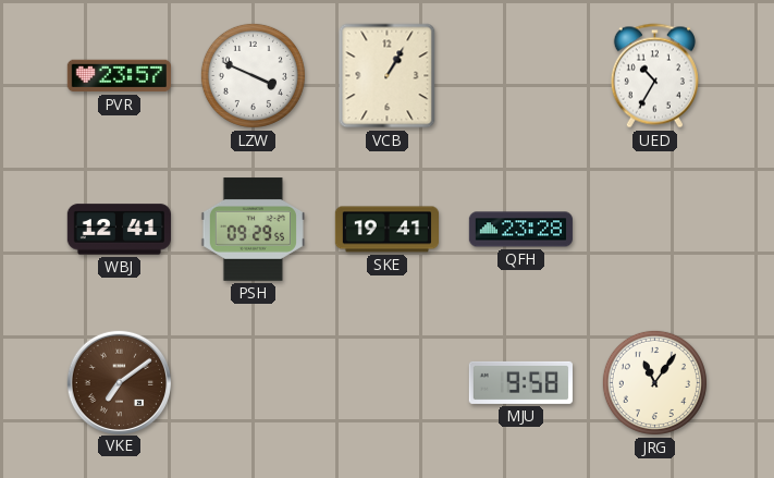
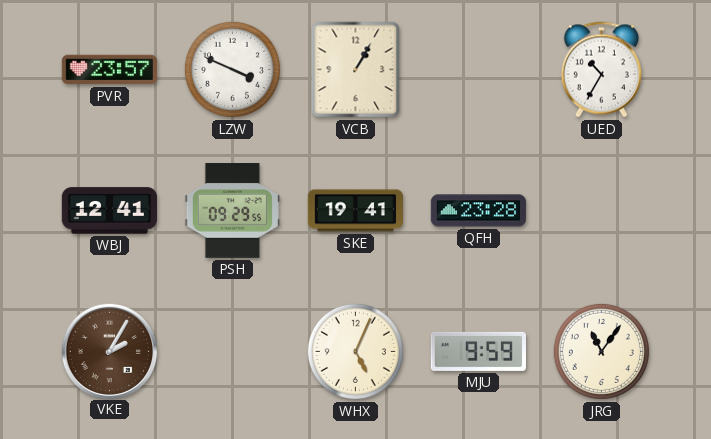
VKE: 7:09 -> 2:05 (109, 351)
WHX: none -> 5:04 (355, 351)
MJU: 9:58 -> 9:59 (478, 351)
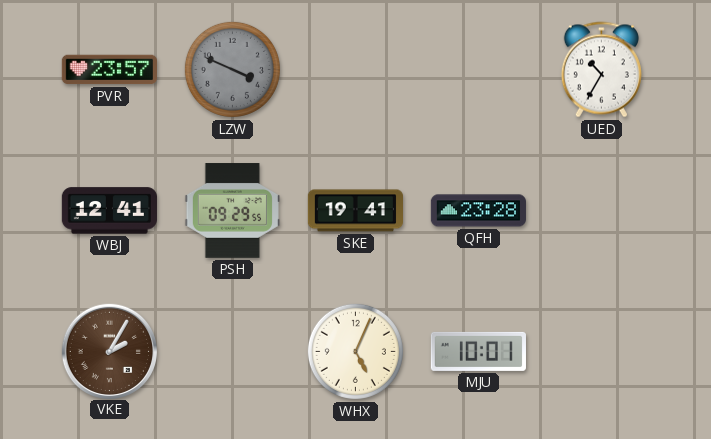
LZW dial: white -> grey (232, 69)
VCB: 1:05 -> none (356, 70)
MJU: 9:59 -> 10:01 (478, 351)
JRG: 11:06 -> none (601, 351)
